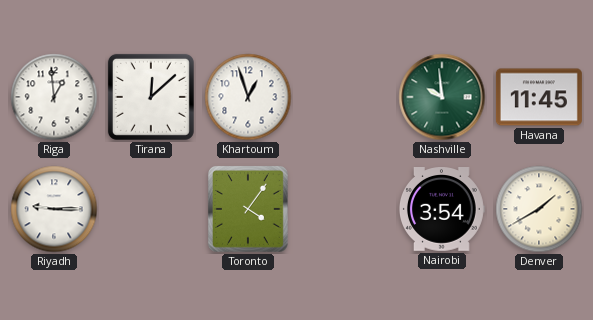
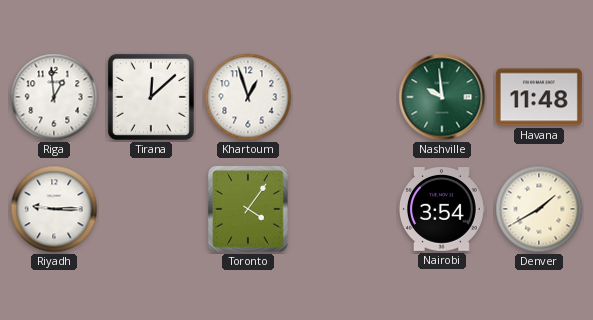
Havana: 11:45 -> 11:48 (539, 97)
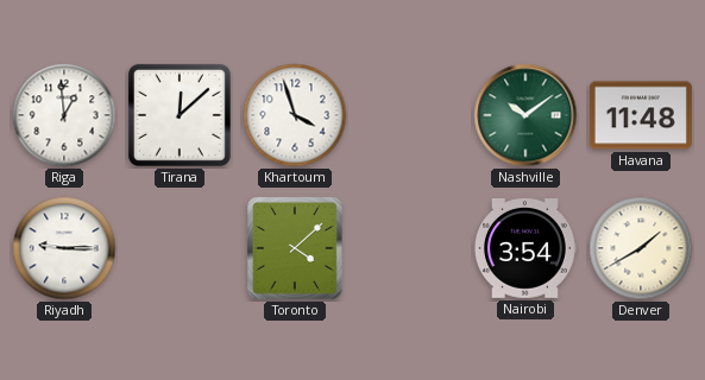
Khartoum: 12:57 -> 3:57 (295, 115)
Nashville: 9:59 -> 10:09 (525, 115)
Toronto: 4:06 -> 4:08 (295, 248)
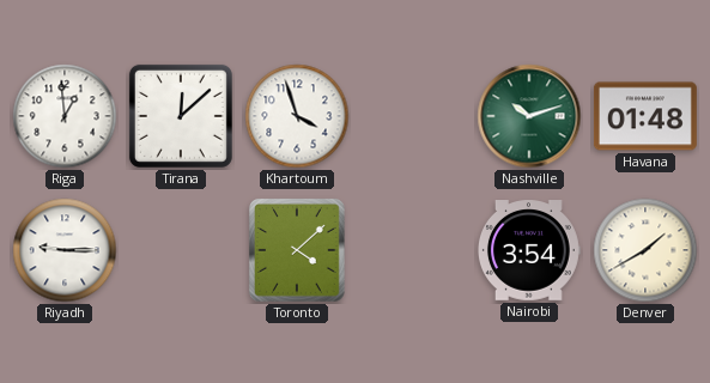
Nashville: 10:09 -> 10:12 (529, 116)
Havana: 11:48 -> 01:48 (645, 116)
